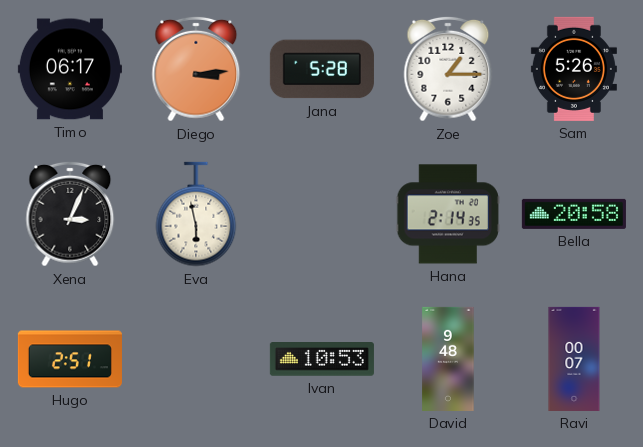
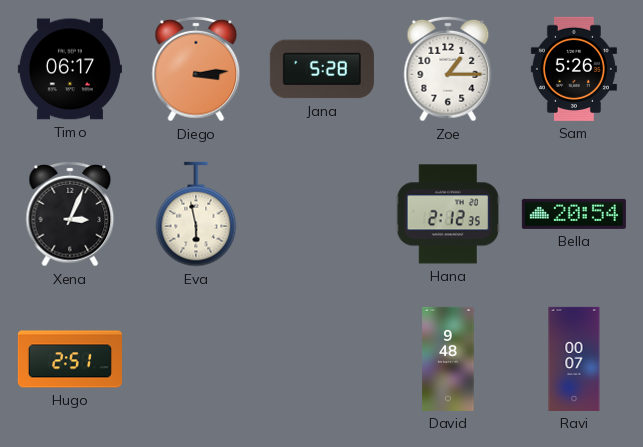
Hana: 2:14 -> 2:12 (448, 214)
Bella: 20:58 -> 20:54 (574, 214)
Ivan: 10:53 -> none (322, 359)
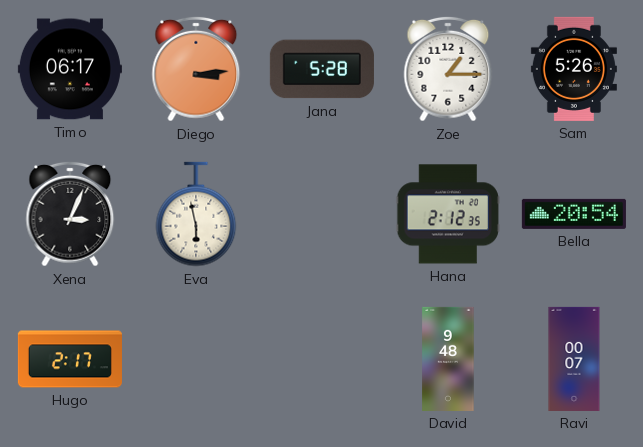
Hugo: 2:51 -> 2:17 (70, 359)
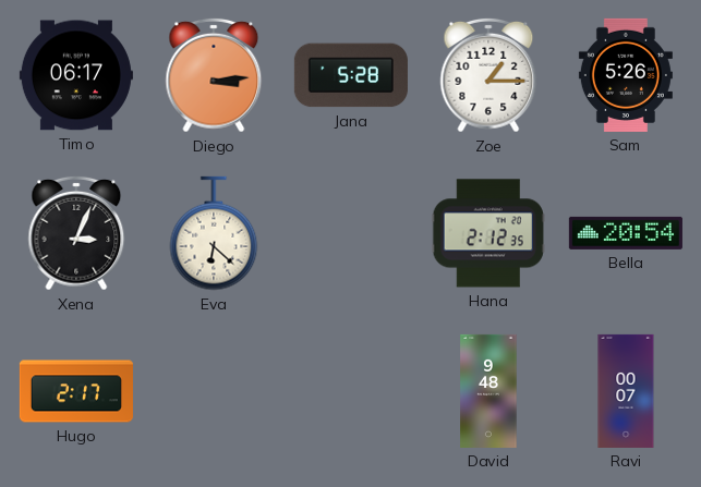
Eva: 5:58 -> 6:22 (214, 233)
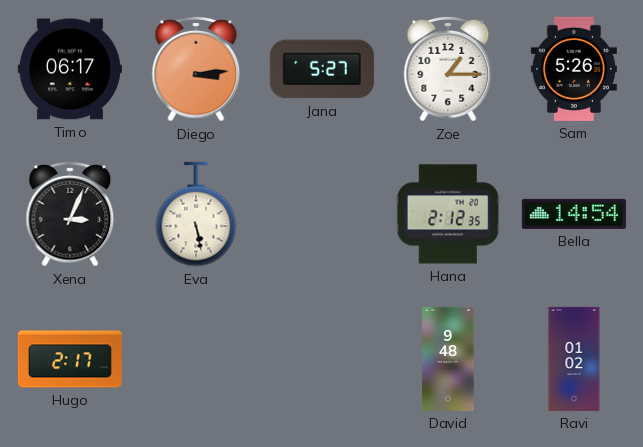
Jana: 5:28 -> 5:27 (322, 69)
Eva: 6:22 -> 5:28 (196, 214)
Bella: 20:54 -> 14:54 (574, 214)
Ravi: 00:07 -> 01:02 (574, 359)
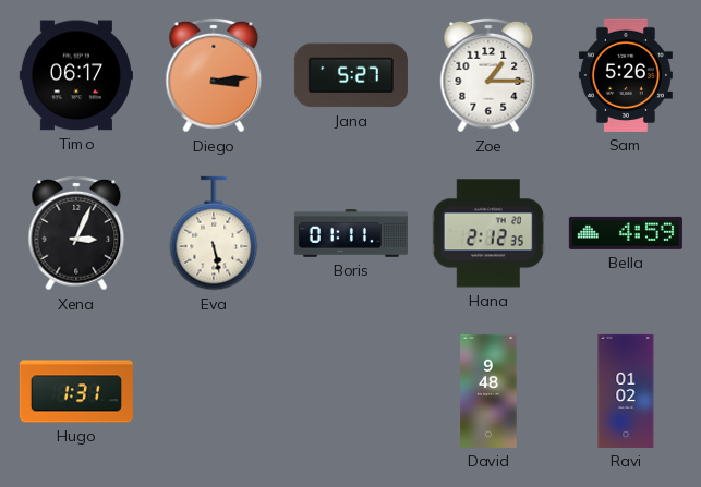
Boris: none -> 01:11 (351, 233)
Bella: 14:54 -> 4:59 (626, 233)
Hugo: 2:17 -> 1:31 (76, 391)
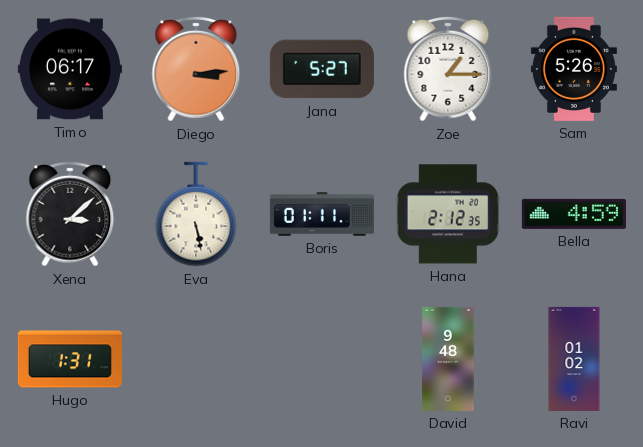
Xena: 3:04 -> 3:08 (70, 214)
